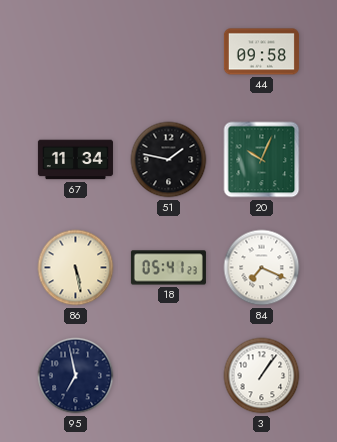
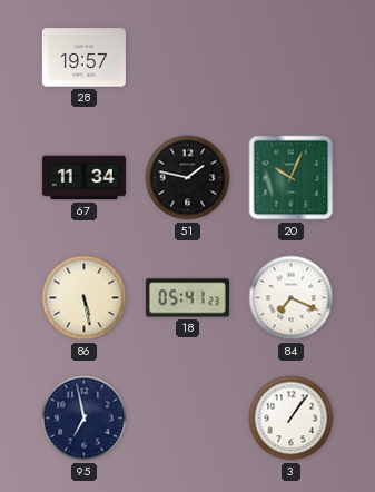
28: none -> 19:57 (83, 58)
44: 09:58 -> none (261, 52)
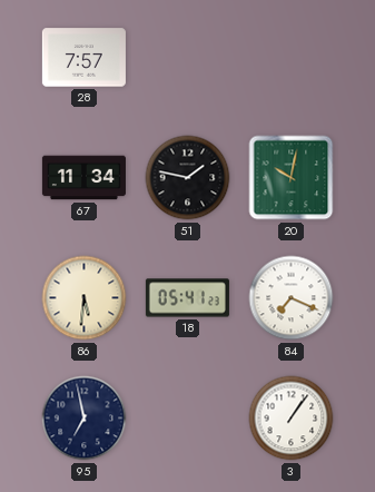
28: 19:57 -> 7:57 (83, 58)
20: 10:04 -> 10:02 (292, 178)
86: 5:28 -> 5:31 (85, 298)
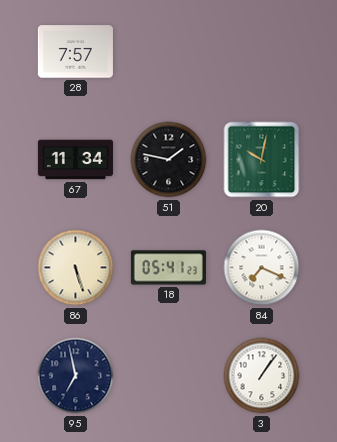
86: 5:31 -> 5:27 (76, 268)
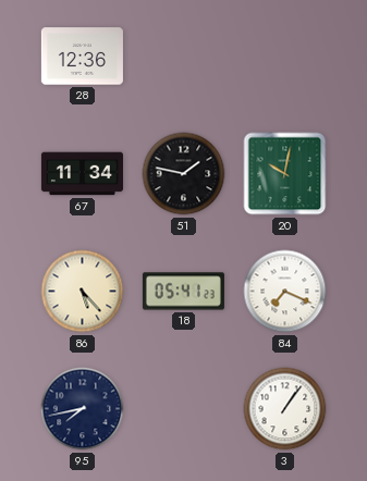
28: 7:57 -> 12:36 (82, 57)
86: 5:27 -> 5:23 (83, 292)
95: 6:58 -> 7:43 (83, 409)
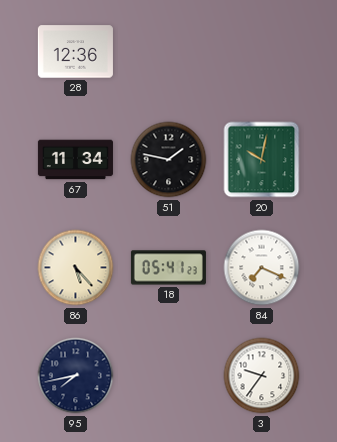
3: 1:06 -> 9:36 (262, 376)
